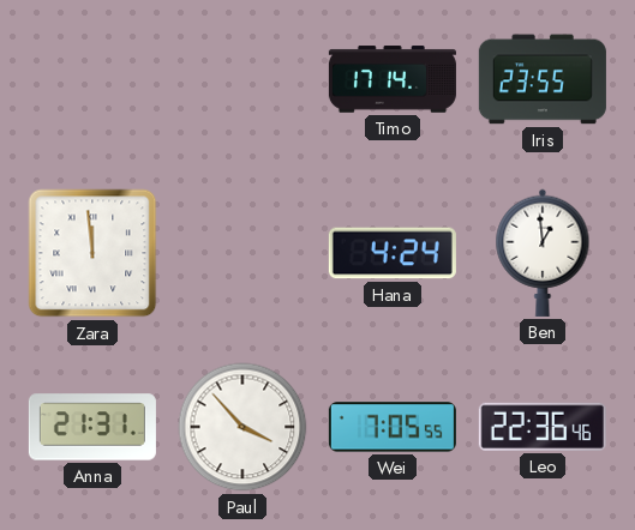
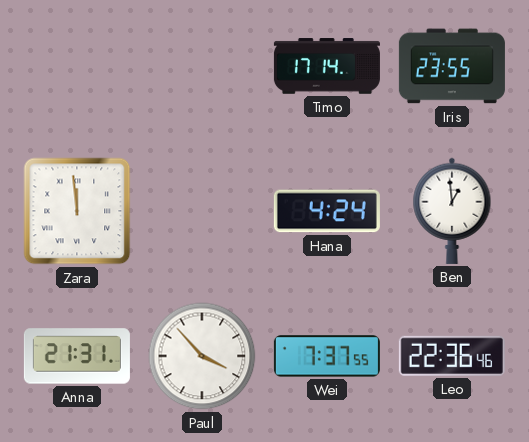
Wei: 7:05 -> 7:37 (327, 356)
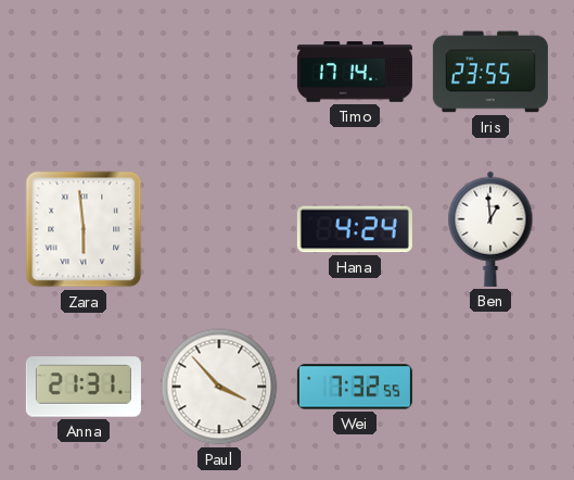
Zara: 11:59 -> 5:59 (84, 229)
Wei: 7:37 -> 7:32 (355, 387)
Leo: 22:36 -> none (452, 356)
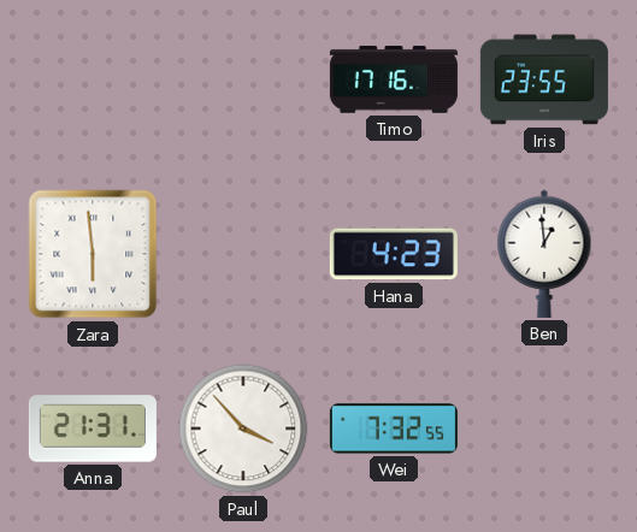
Timo: 17:14 -> 17:16 (394, 79)
Hana: 4:24 -> 4:23 (394, 254)
